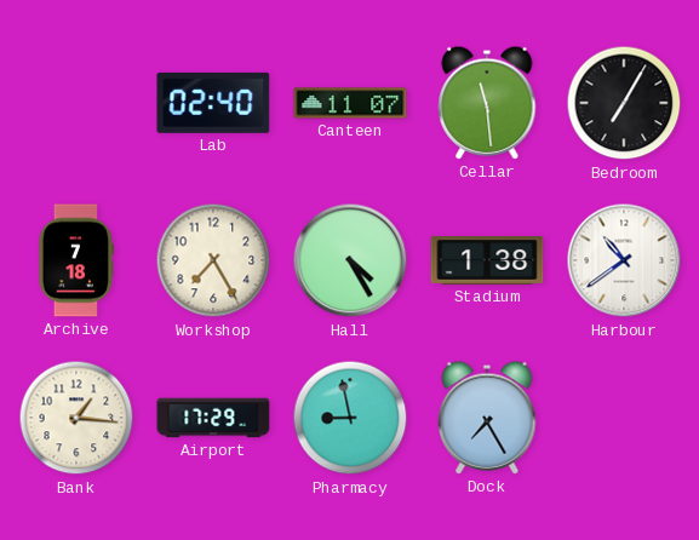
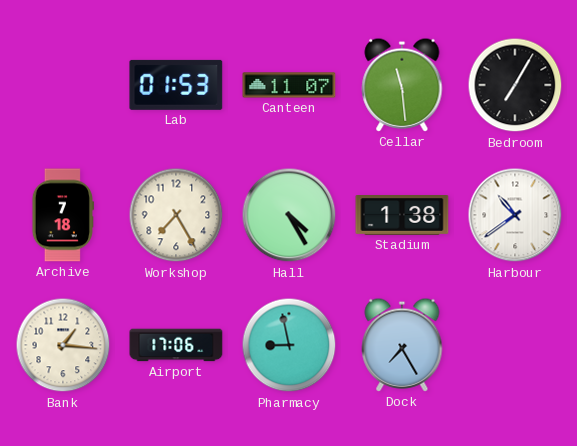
Lab: 02:40 -> 01:53 (176, 85)
Airport: 17:29 -> 17:06 (176, 345)
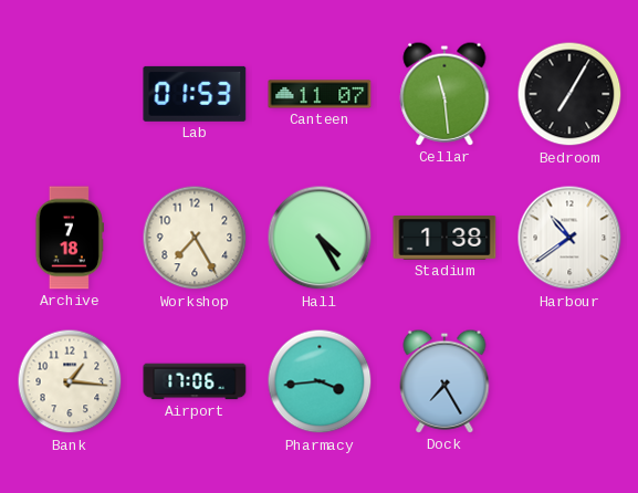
Pharmacy: 8:58 -> 3:44 (320, 381)
